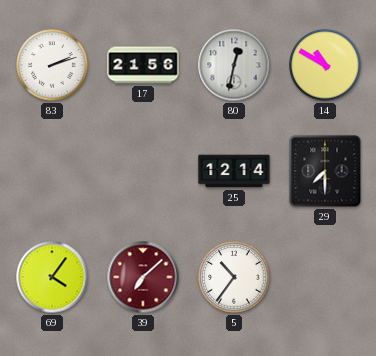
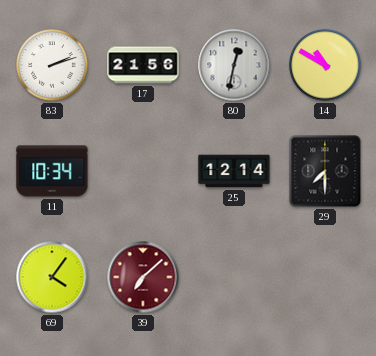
11: none -> 10:34 (52, 171)
5: 10:36 -> none (234, 277)
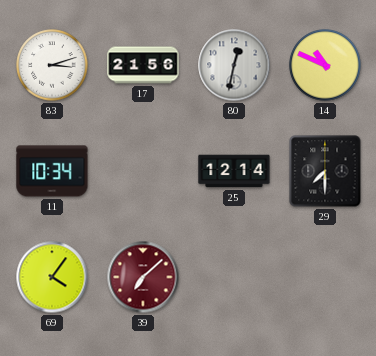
83: 2:12 -> 3:12 (52, 65)
14: 10:50 -> 10:49 (325, 65)
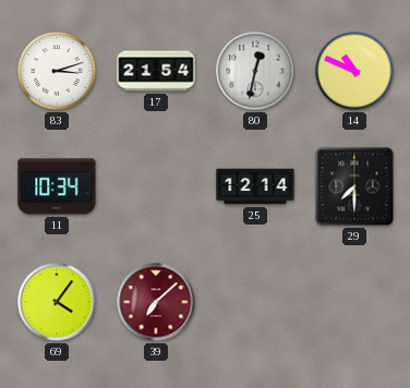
17: 21:56 -> 21:54 (156, 71)
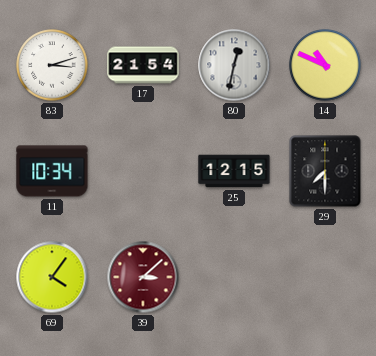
25: 12:14 -> 12:15 (234, 171)
39: 7:08 -> 3:08 (143, 277)
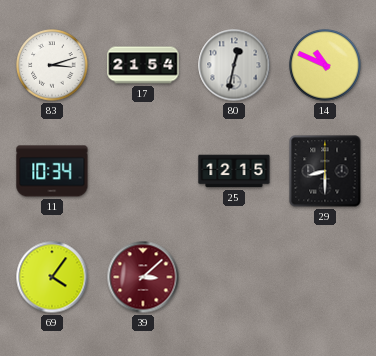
29: 7:30 -> 8:30 (325, 171)
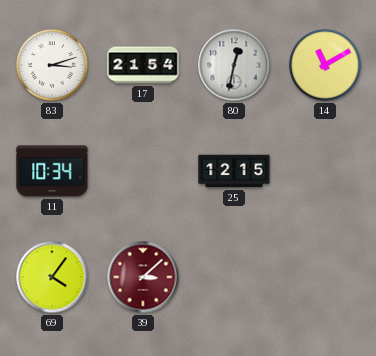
14: 10:49 -> 11:10 (325, 65)
29: 8:30 -> none (325, 171)
